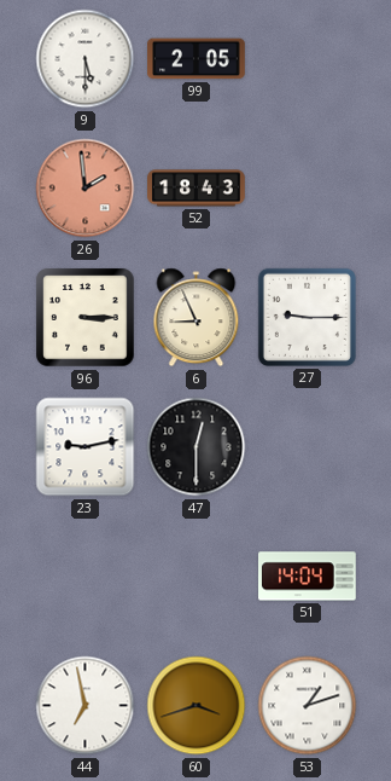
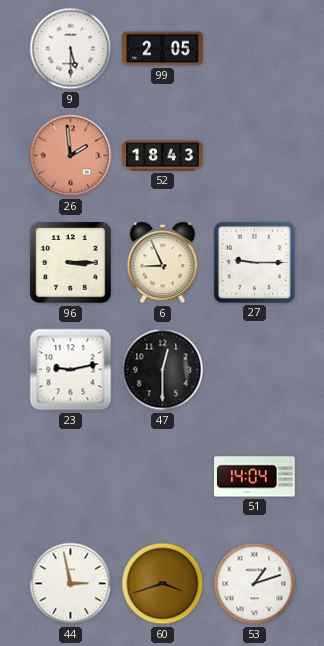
44: 6:58 -> 2:58 (71, 584)
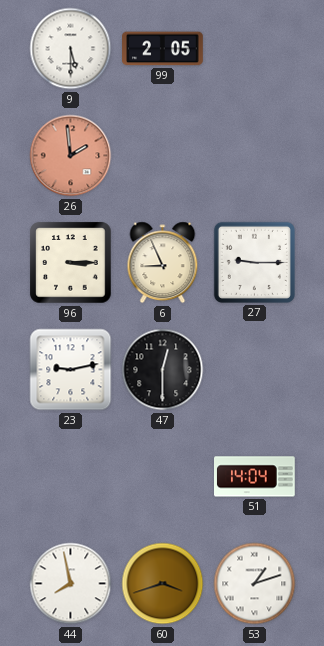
52: 18:43 -> none (163, 156)
44: 2:58 -> 7:58 (71, 584)
